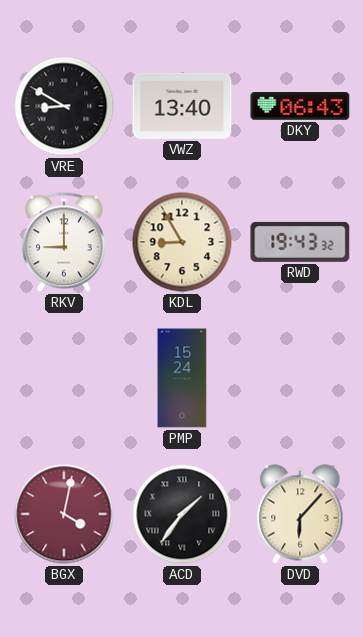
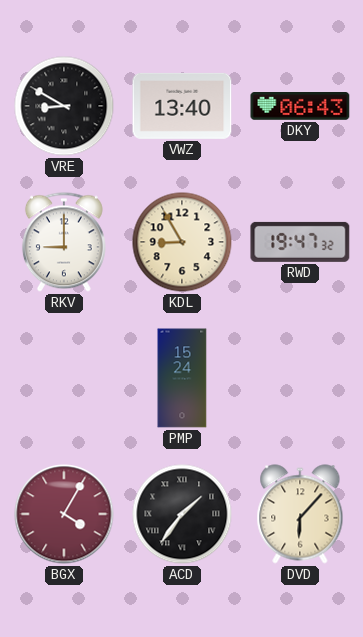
RWD: 19:43 -> 19:47 (300, 242)
BGX: 4:02 -> 4:05 (64, 514)
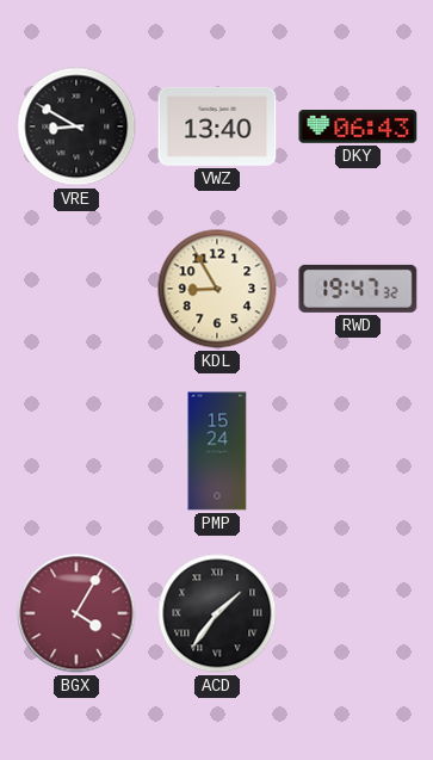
RKV: 9:00 -> none (64, 242)
DVD: 6:07 -> none (300, 514)
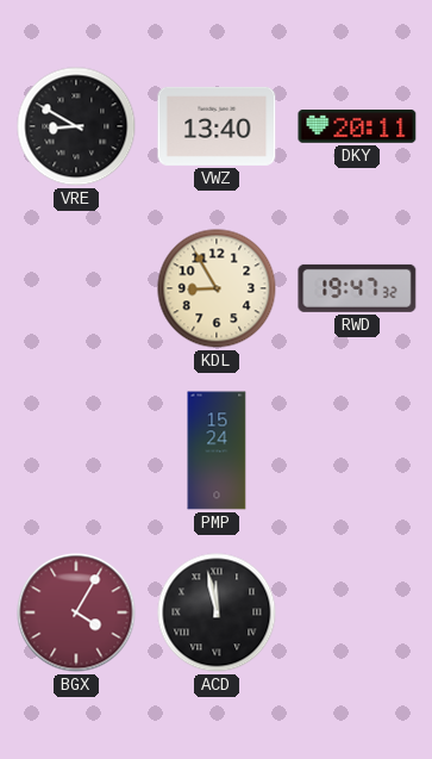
DKY: 06:43 -> 20:11 (357, 127)
ACD: 1:36 -> 11:58 (217, 612)
